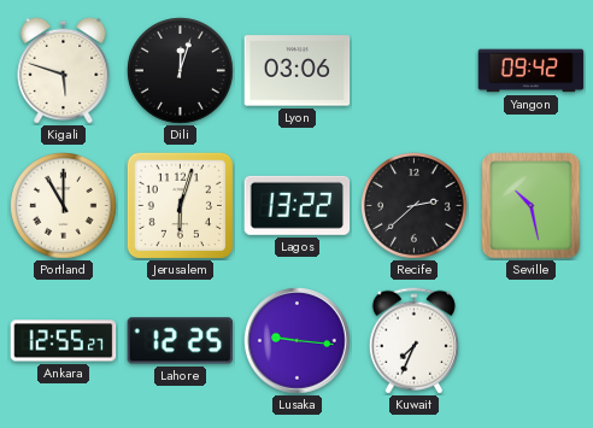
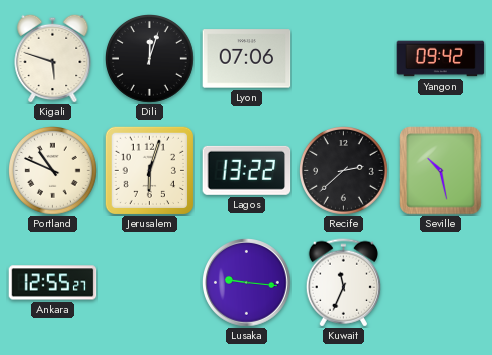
Lyon: 03:06 -> 07:06 (247, 59)
Portland: 11:00 -> 10:49 (53, 171)
Lahore: 12:25 -> none (181, 341)
Kuwait: 7:34 -> 11:34 (343, 283)
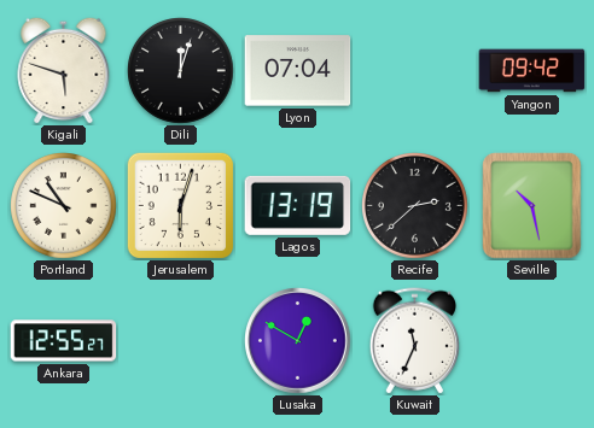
Lyon: 07:06 -> 07:04 (298, 71)
Lagos: 13:22 -> 13:19 (298, 205)
Lusaka: 9:16 -> 12:50 (298, 341)
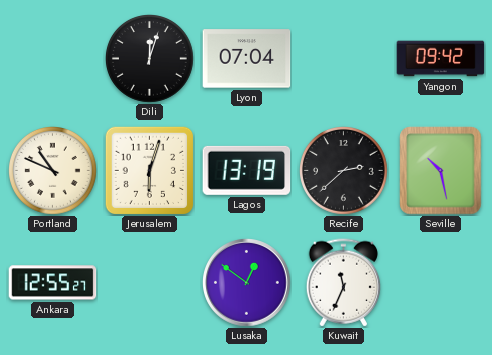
Kigali: 5:48 -> none (64, 70)
Lusaka: 12:50 -> 12:51 (247, 283)
